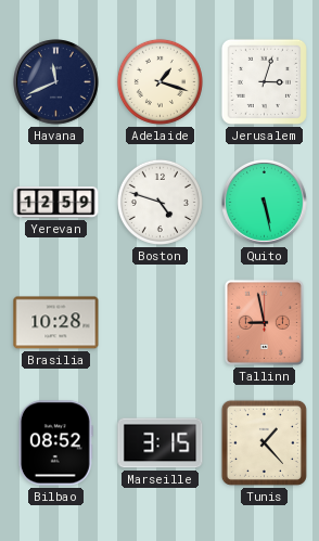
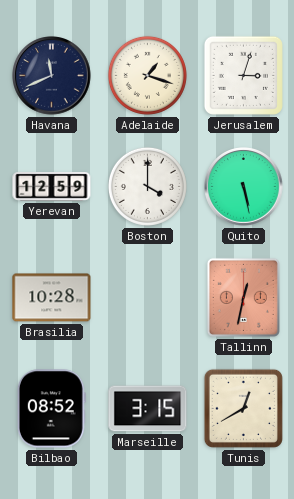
Boston: 4:48 -> 4:00 (147, 186)
Tallinn: 8:58 -> 12:32 (243, 297)
Tunis: 1:23 -> 12:40 (243, 408)
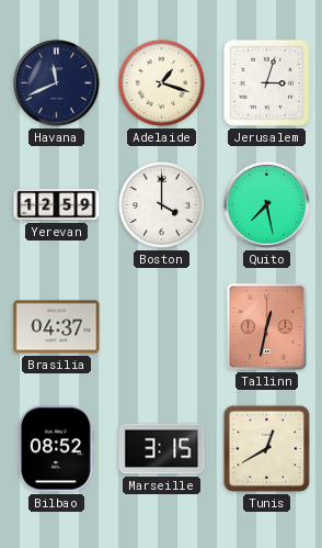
Quito: 5:28 -> 7:28 (267, 205)
Brasilia: 10:28 -> 04:37 (57, 327)
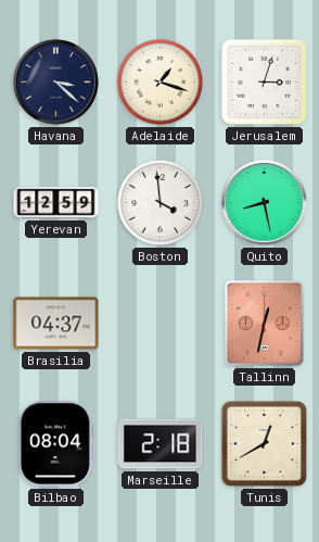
Havana: 11:41 -> 3:22 (56, 83)
Boston: 4:00 -> 3:59 (159, 202)
Quito: 7:28 -> 8:28 (265, 203)
Bilbao: 08:52 -> 08:04 (55, 444)
Marseille: 3:15 -> 2:18 (161, 444)
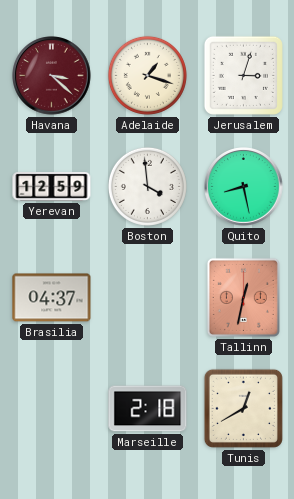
Havana dial: navy -> burgundy (52, 76)
Bilbao: 08:04 -> none (55, 444)
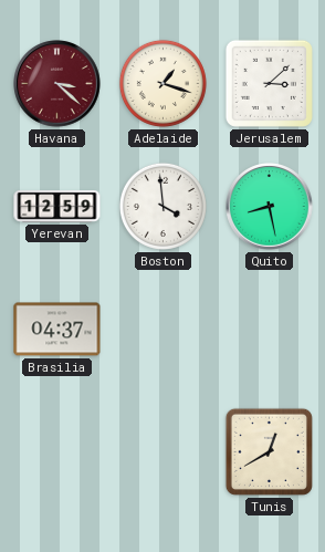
Jerusalem: 3:03 -> 3:08 (269, 83)
Tallinn: 12:32 -> none (243, 297)
Marseille: 2:18 -> none (148, 409)
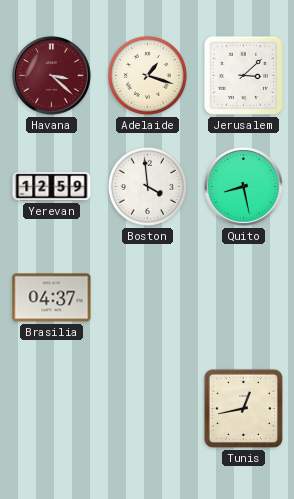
Tunis: 12:40 -> 12:43 (243, 408)
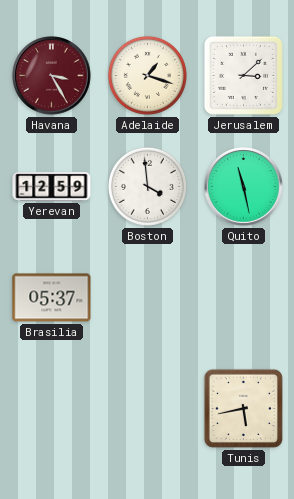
Havana: 3:22 -> 3:25 (52, 76)
Quito: 8:28 -> 11:28 (244, 187)
Brasilia: 04:37 -> 05:37 (52, 298)
Tunis: 12:43 -> 5:43 (243, 408)
